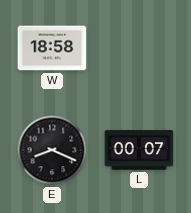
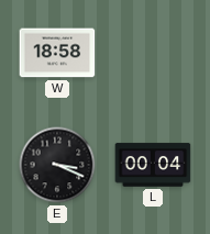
E: 8:19 -> 3:19 (57, 165)
L: 00:07 -> 00:04 (153, 165)
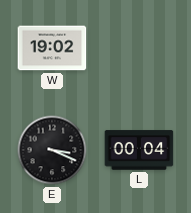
W: 18:58 -> 19:02 (52, 48)
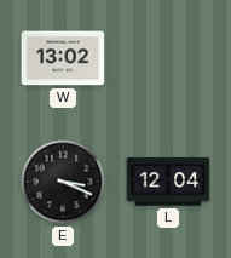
W: 19:02 -> 13:02 (63, 58)
L: 00:04 -> 12:04 (168, 182)
